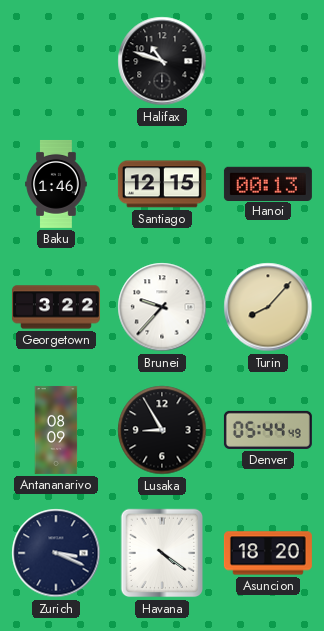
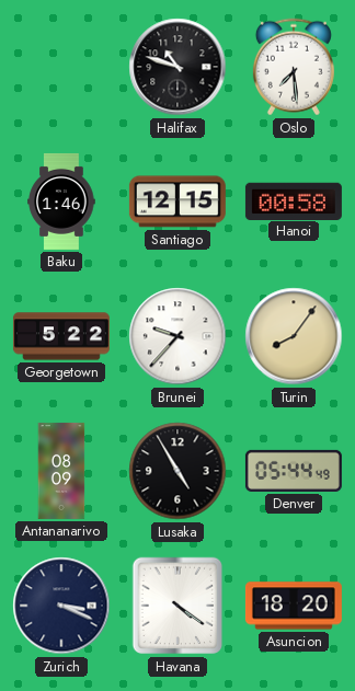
Oslo: none -> 7:29 (294, 67)
Hanoi: 00:13 -> 00:58 (294, 200)
Georgetown: 3:22 -> 5:22 (61, 336)
Turin: 8:07 -> 8:06 (294, 336)
Lusaka: 8:55 -> 4:55 (177, 471)
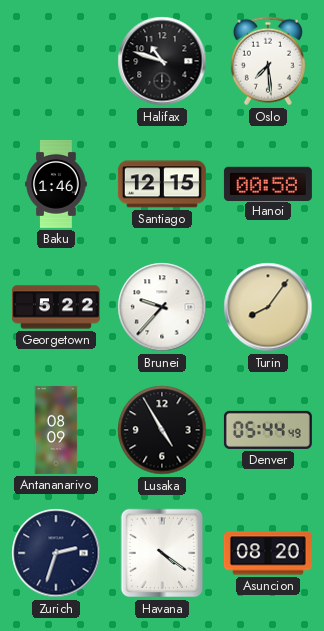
Zurich: 3:19 -> 2:33 (56, 553)
Asuncion: 18:20 -> 08:20 (268, 553)
